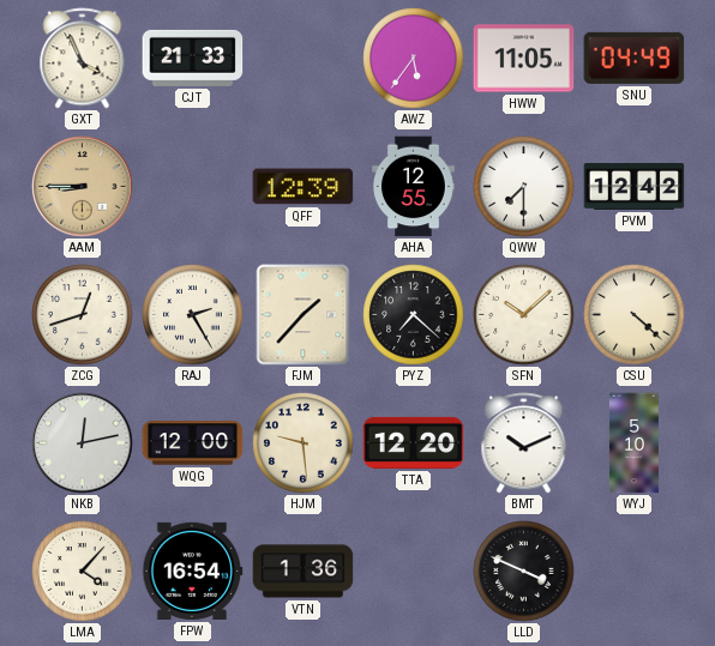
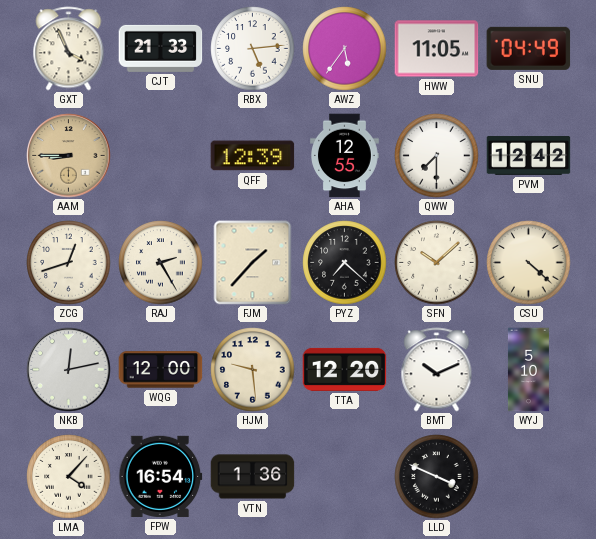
RBX: none -> 5:14 (253, 49)
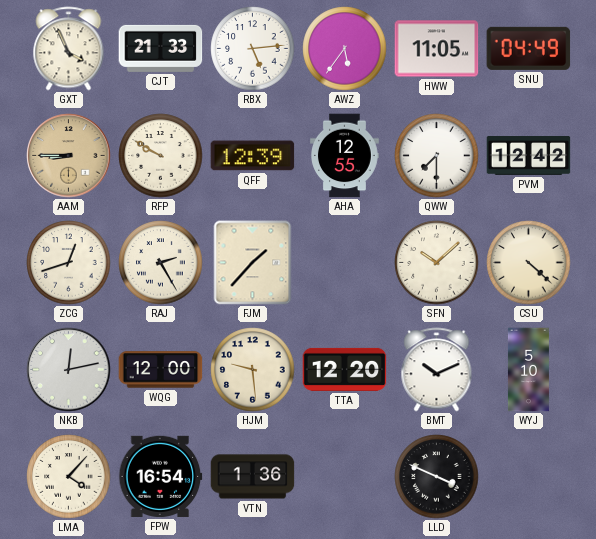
RFP: none -> 9:50 (161, 156)
PYZ: 7:22 -> none (345, 263)
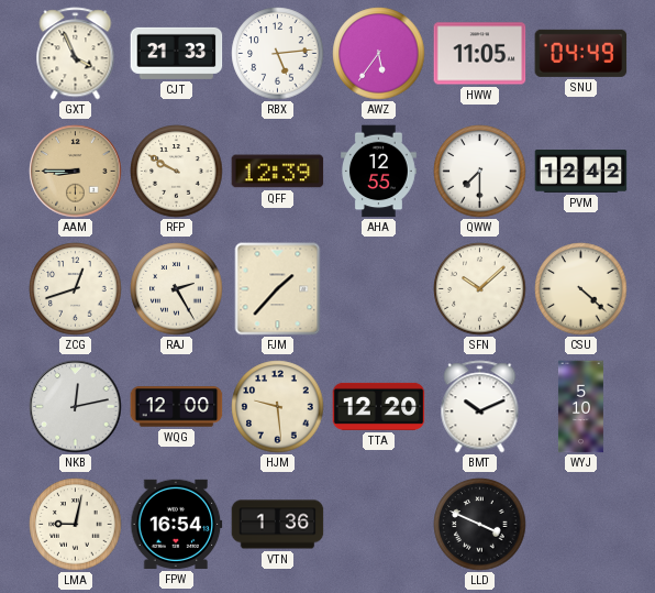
LMA: 4:07 -> 9:02 (76, 525)
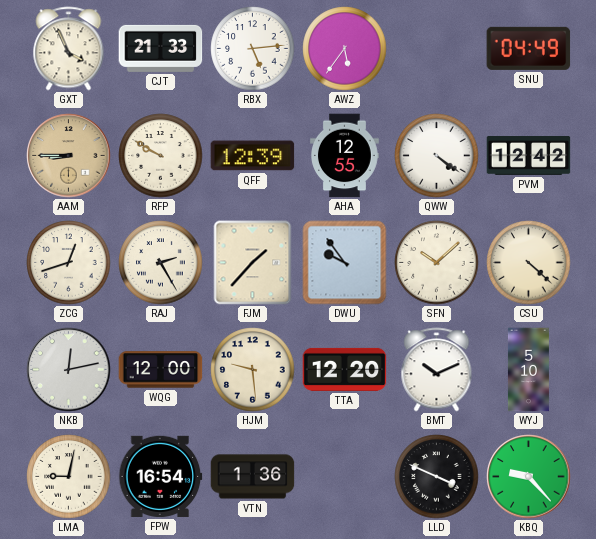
HWW: 11:05 -> none (480, 54)
QWW: 7:30 -> 4:21 (437, 156)
DWU: none -> 9:54 (345, 263)
KBQ: none -> 9:23 (529, 477)
